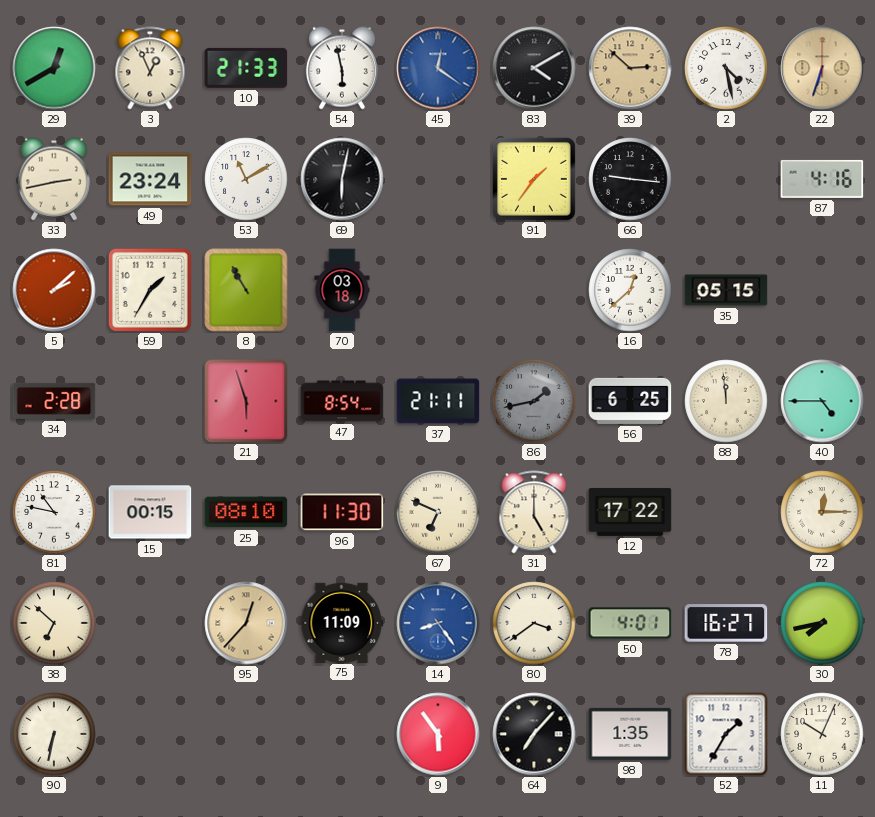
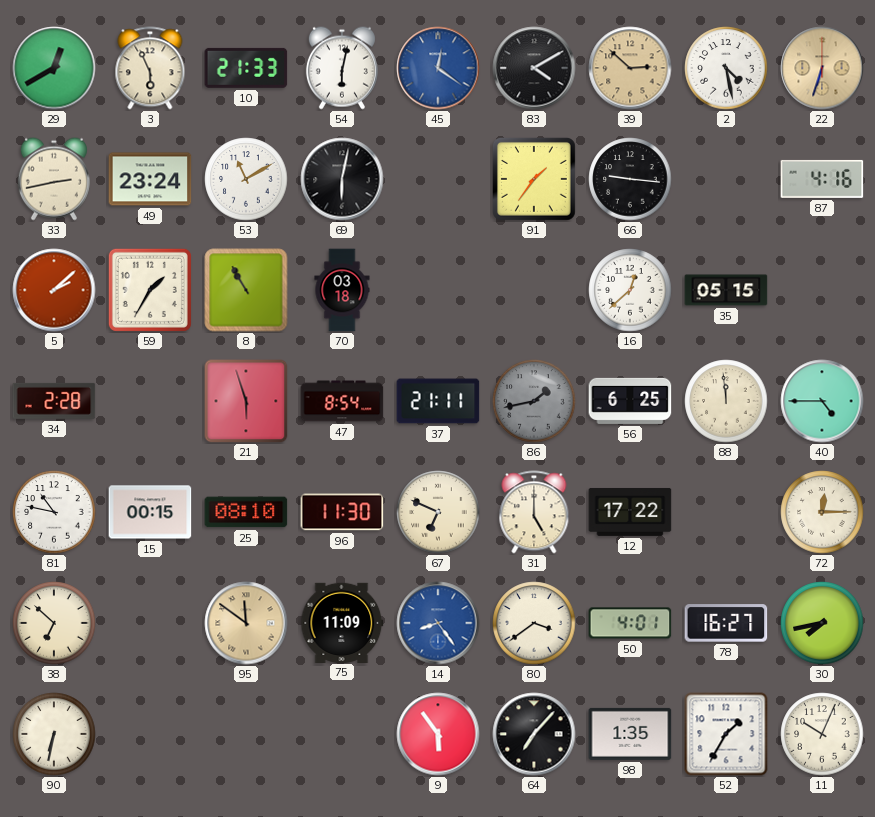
3: 12:56 -> 5:56 (150, 68)
54: 5:58 -> 6:02 (342, 68)
95: 12:37 -> 11:51 (246, 623)
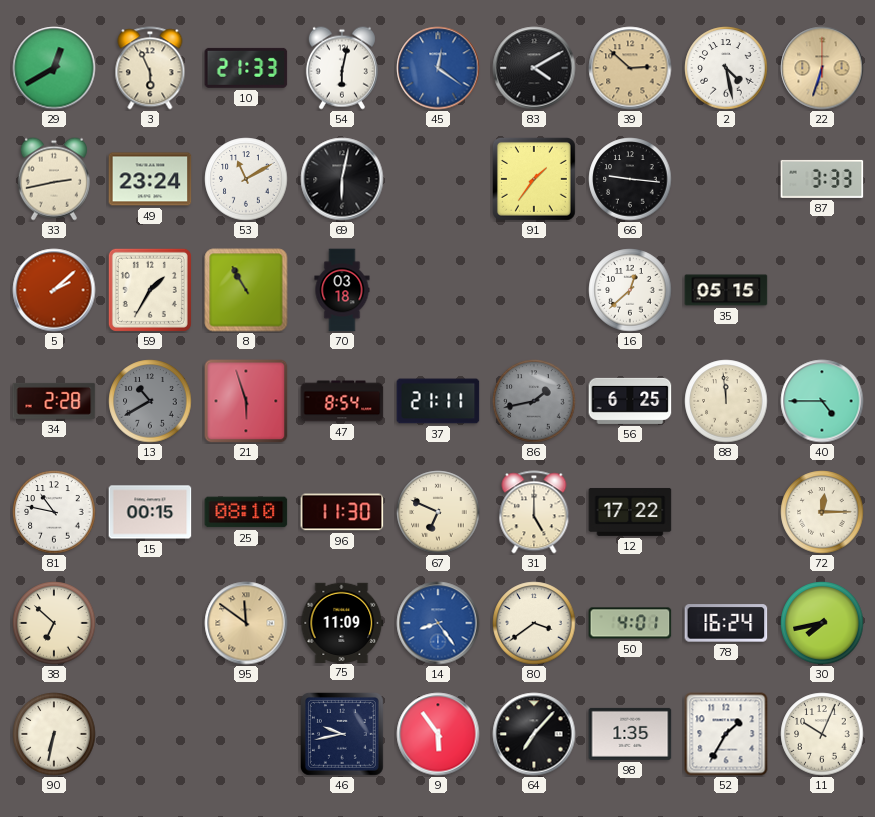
87: 4:16 -> 3:33 (822, 179)
13: none -> 10:40 (150, 401)
78: 16:27 -> 16:24 (726, 623)
46: none -> 9:43 (342, 734)
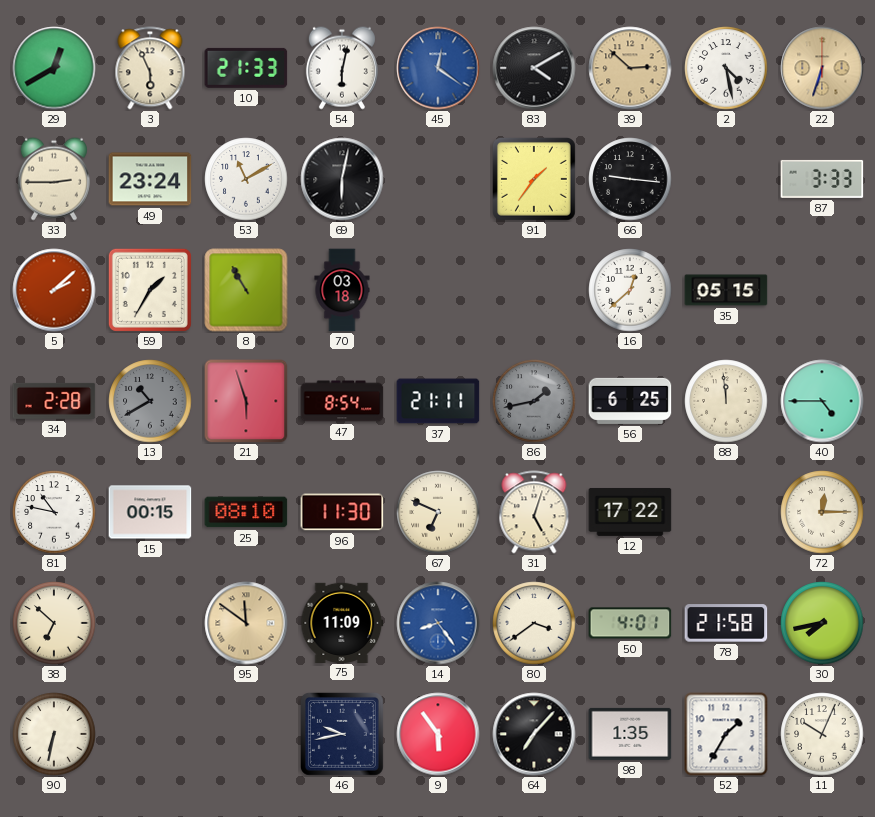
33: 2:43 -> 2:45 (54, 179)
31: 5:00 -> 5:03 (534, 512)
78: 16:24 -> 21:58 (726, 623)
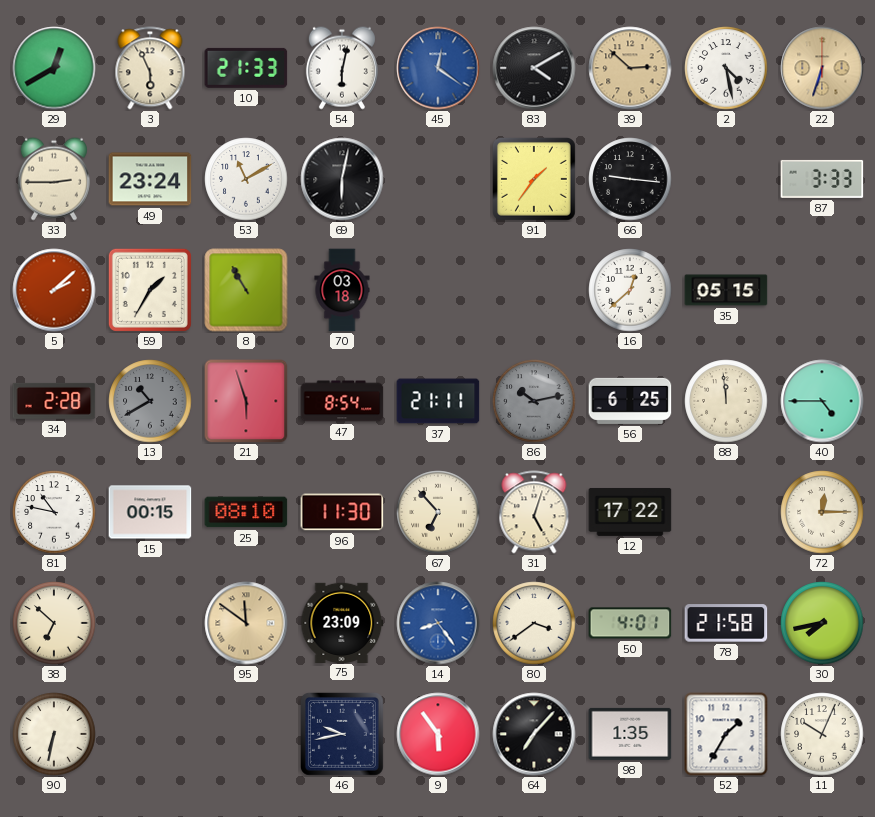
86: 1:43 -> 10:13 (534, 401)
67: 6:49 -> 6:53 (438, 512)
75: 11:09 -> 23:09 (342, 622)
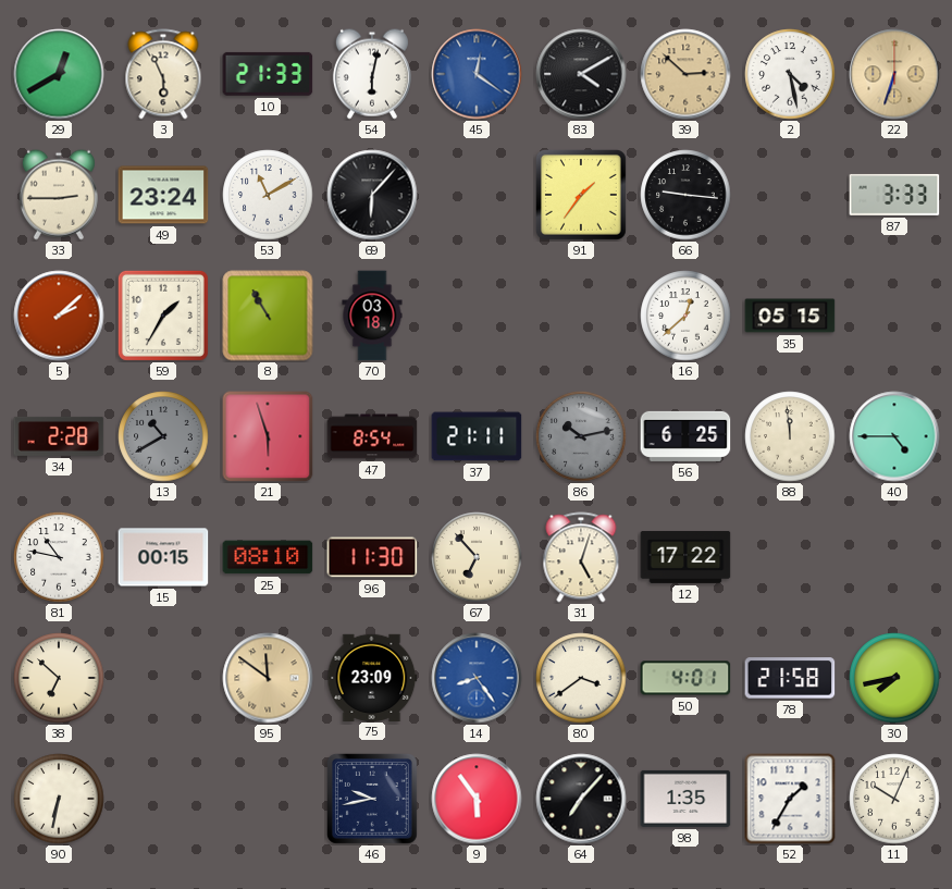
69: 6:02 -> 6:07 (372, 195)
72: 12:15 -> none (822, 512)
